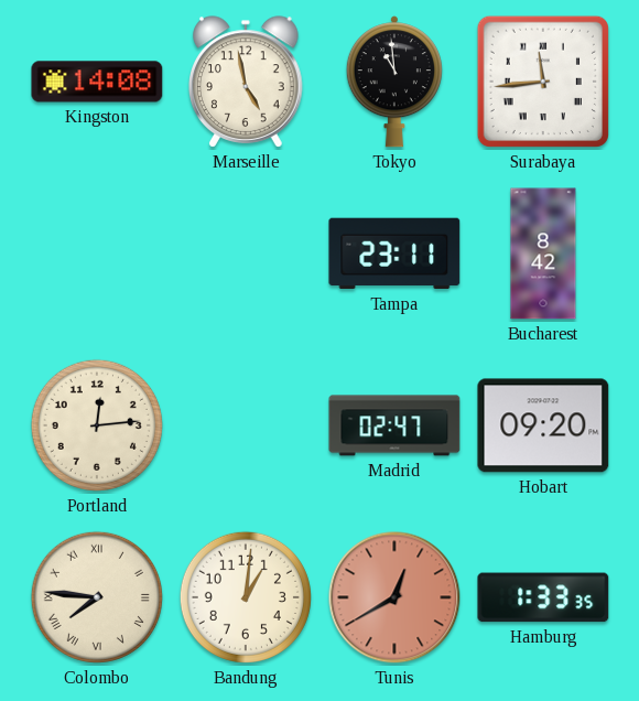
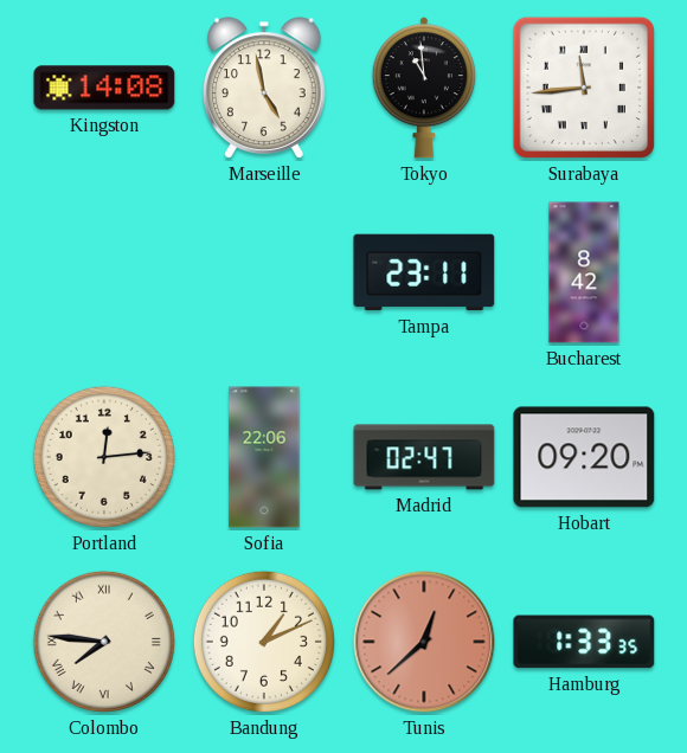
Sofia: none -> 22:06 (264, 457)
Bandung: 1:01 -> 1:11 (264, 642)
Tunis: 12:40 -> 12:38 (424, 642)
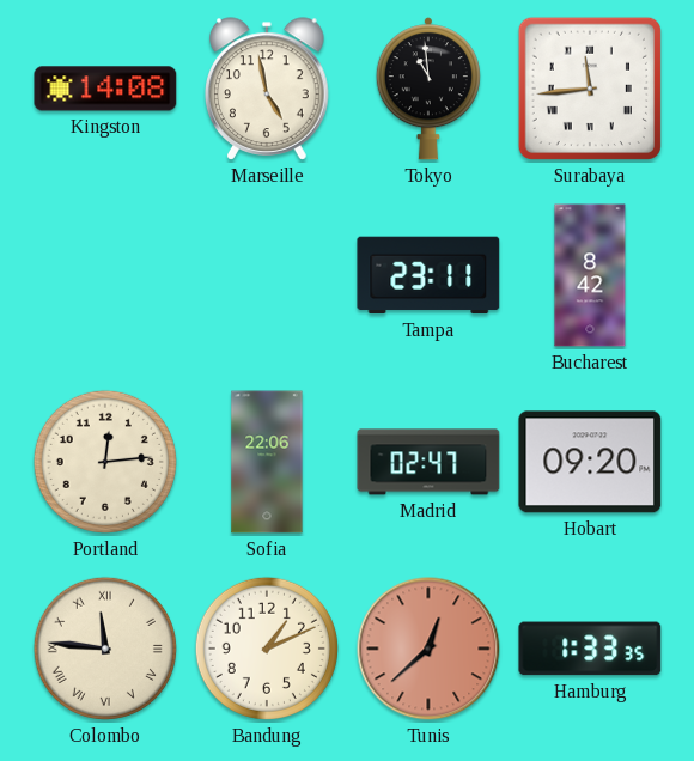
Colombo: 7:46 -> 11:46 (105, 649)
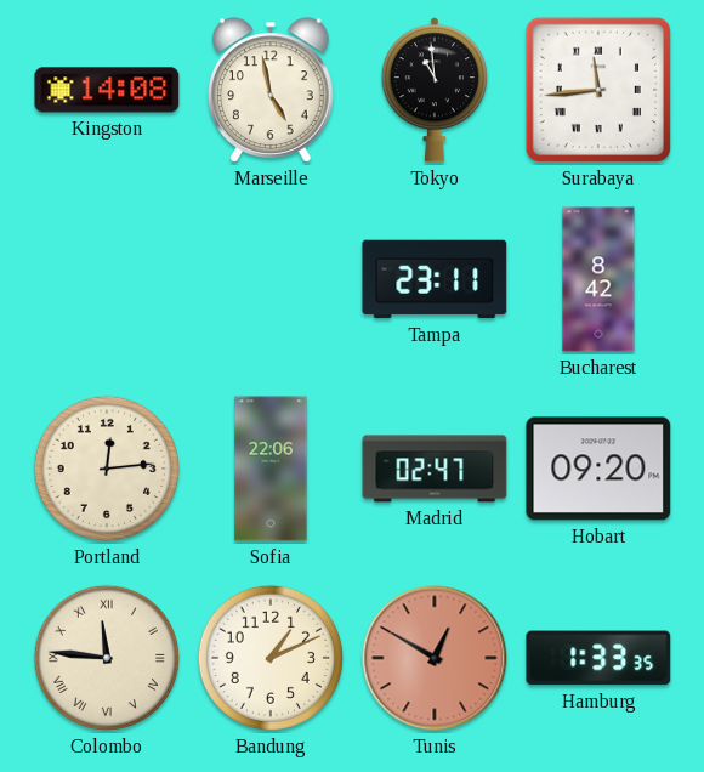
Tunis: 12:38 -> 12:50 (435, 658)
